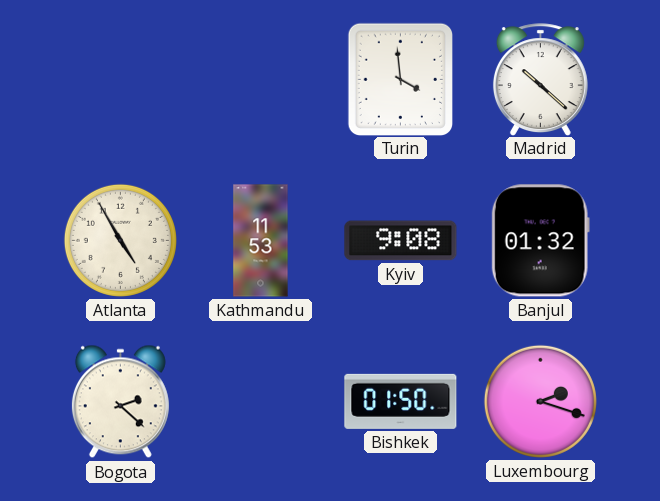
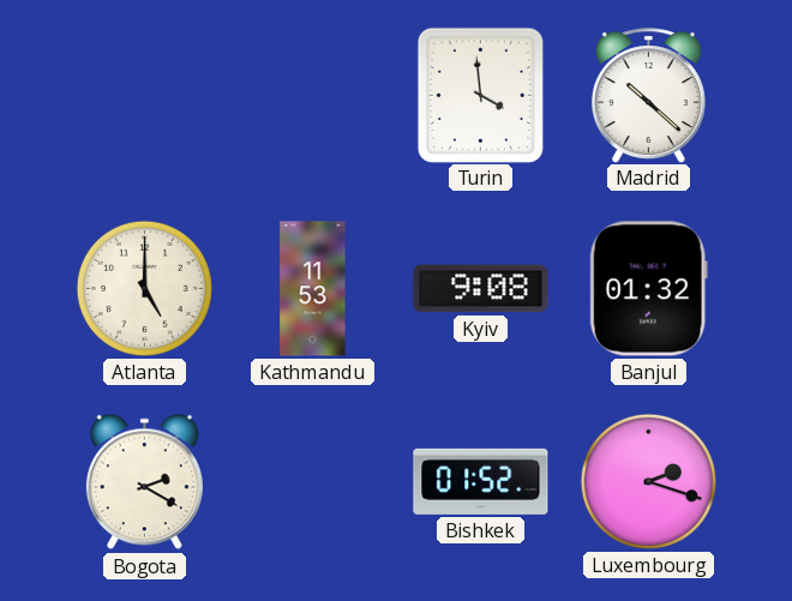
Atlanta: 4:55 -> 5:00 (144, 288)
Bogota: 2:22 -> 2:20 (144, 482)
Bishkek: 01:50 -> 01:52 (481, 481)
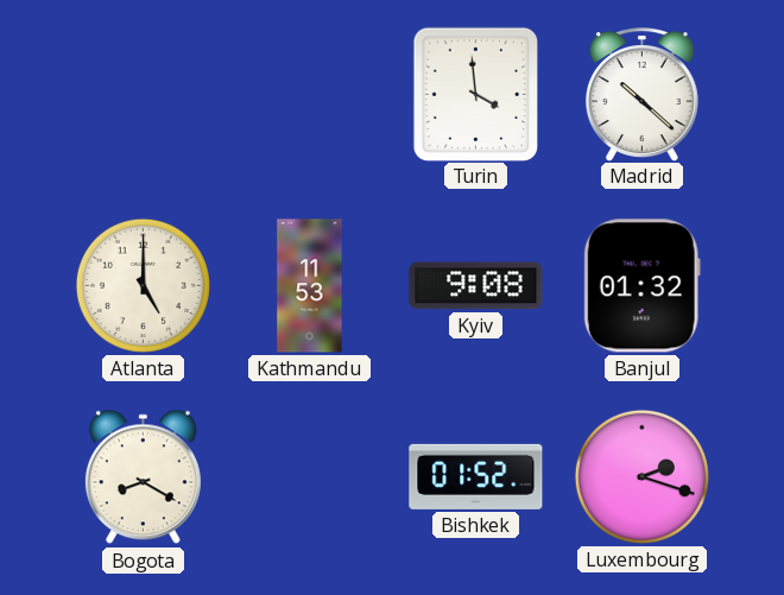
Bogota: 2:20 -> 8:20 (143, 477)
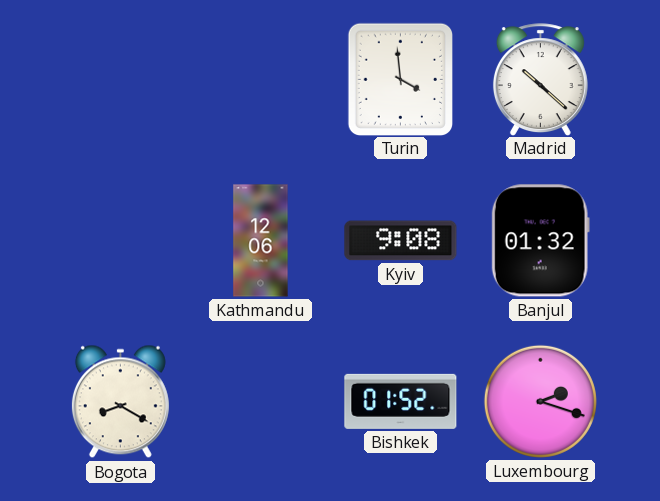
Atlanta: 5:00 -> none (143, 285)
Kathmandu: 11:53 -> 12:06 (261, 241)
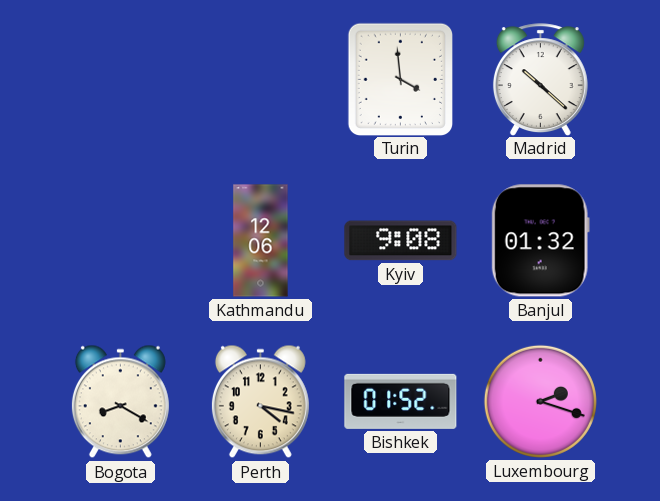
Perth: none -> 4:17 (260, 402)
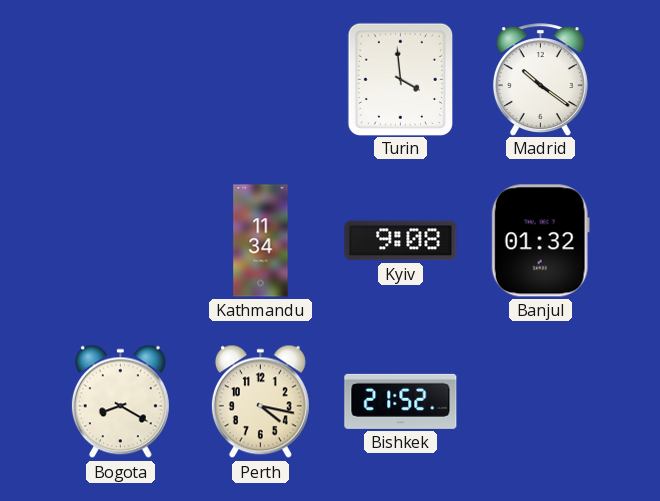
Madrid: 10:22 -> 10:21 (540, 79)
Kathmandu: 12:06 -> 11:34 (261, 241)
Bishkek: 01:52 -> 21:52 (401, 401)
Luxembourg: 2:18 -> none (540, 401)
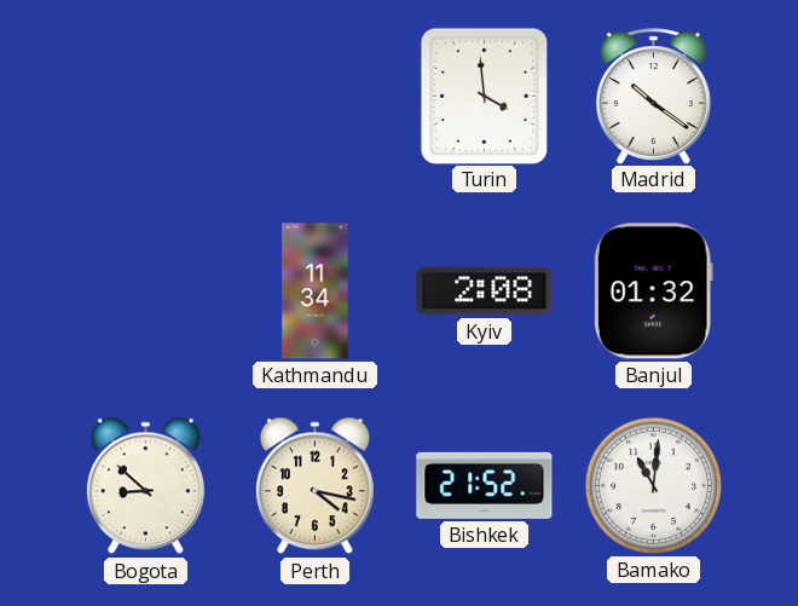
Kyiv: 9:08 -> 2:08 (485, 292)
Bogota: 8:20 -> 8:52 (145, 486)
Bamako: none -> 11:01 (653, 485)
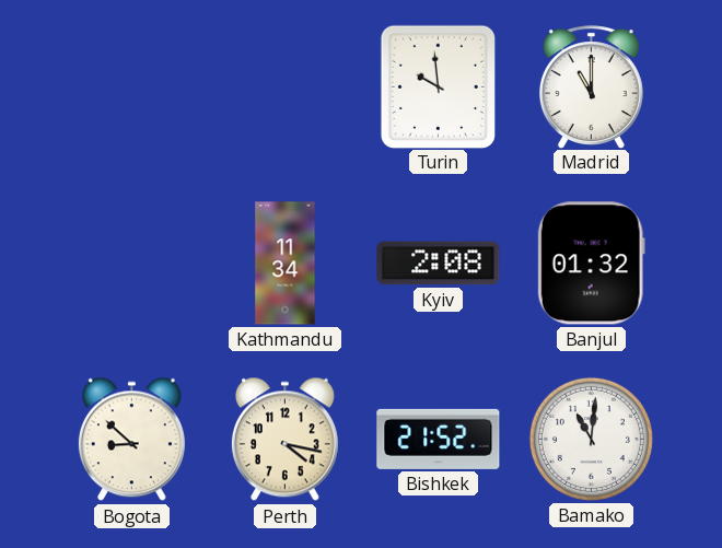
Turin: 3:59 -> 9:59 (438, 86)
Madrid: 10:21 -> 11:00 (591, 86)
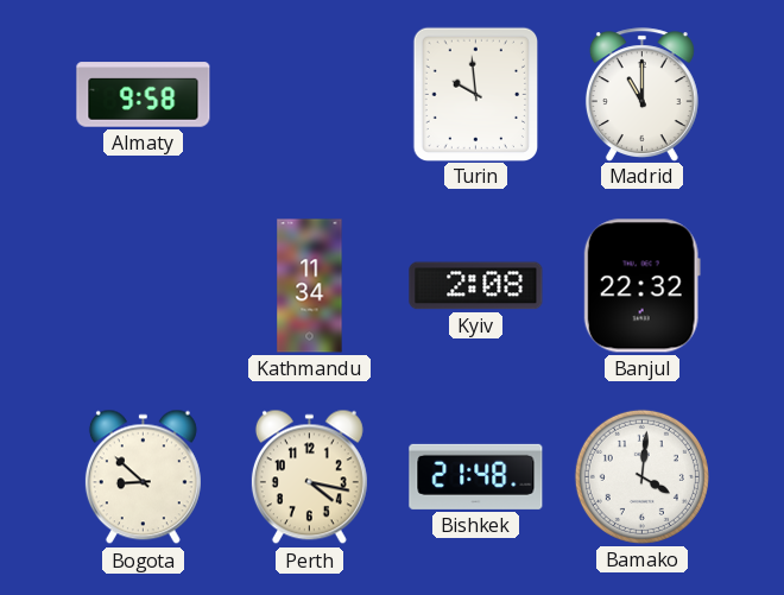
Almaty: none -> 9:58 (144, 95)
Banjul: 01:32 -> 22:32 (641, 286)
Bishkek: 21:52 -> 21:48 (476, 476)
Bamako: 11:01 -> 4:01 (641, 476)
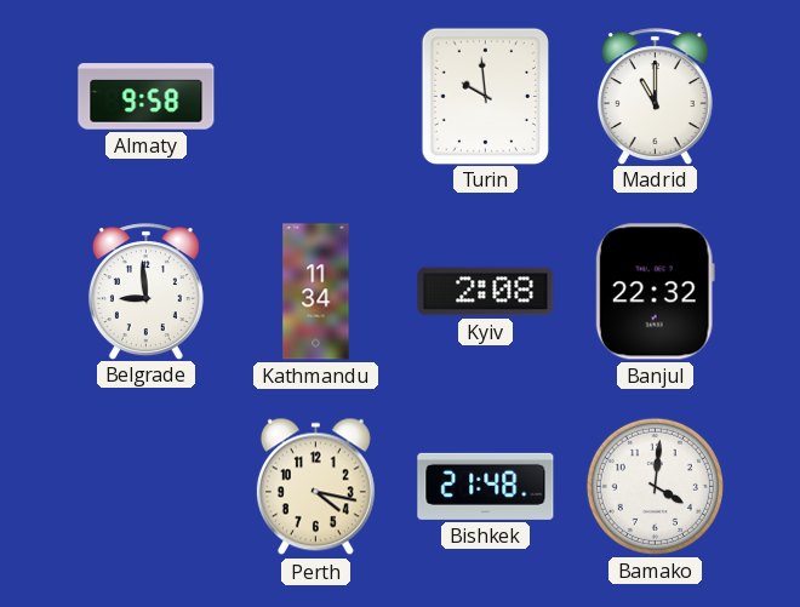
Belgrade: none -> 8:59 (145, 291)
Bogota: 8:52 -> none (143, 477)
